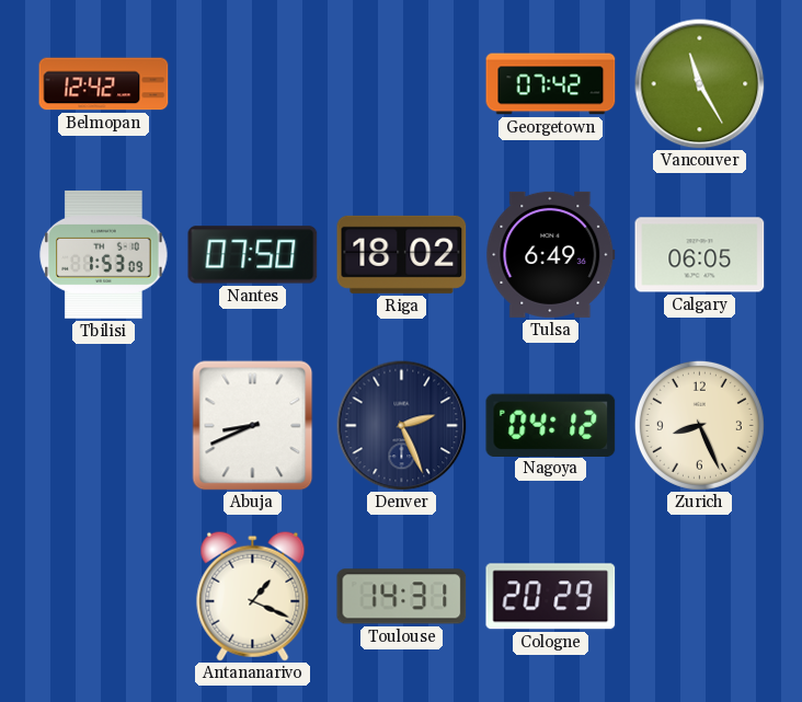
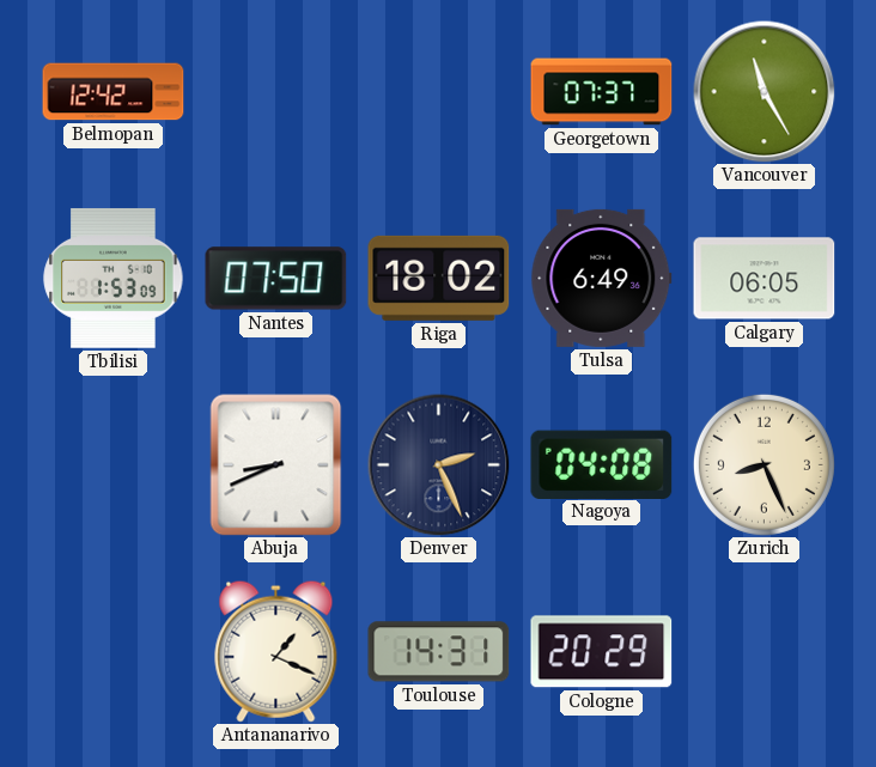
Georgetown: 07:42 -> 07:37 (602, 92)
Nagoya: 04:12 -> 04:08 (602, 464)
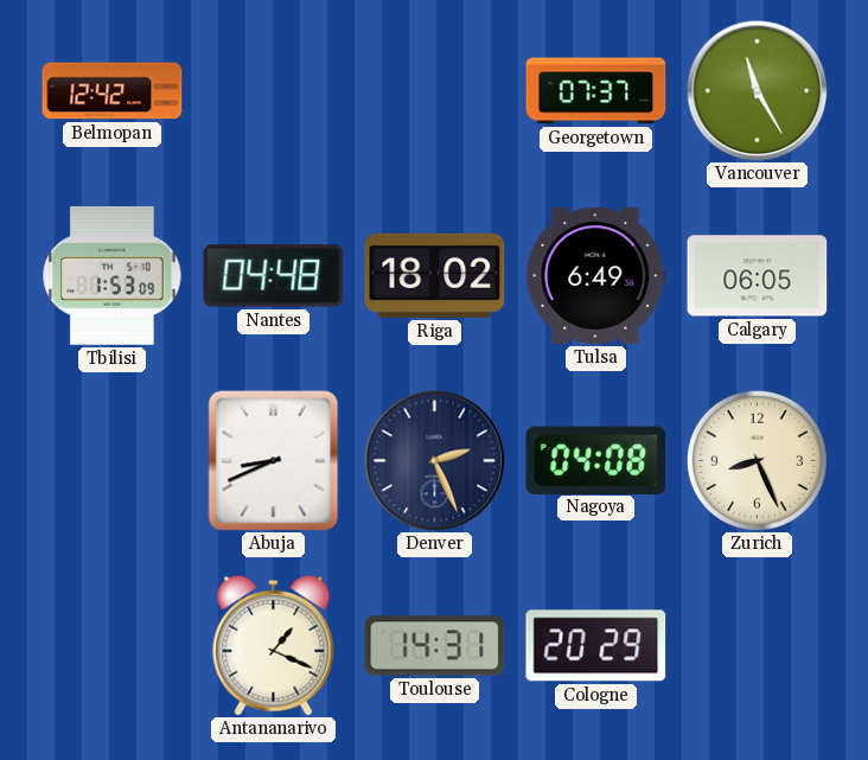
Nantes: 07:50 -> 04:48 (274, 276)
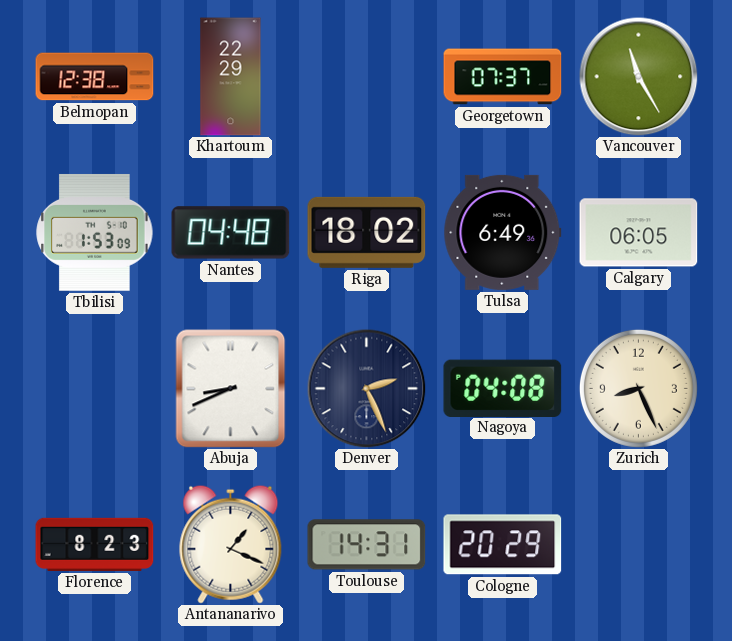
Belmopan: 12:42 -> 12:38 (95, 77)
Khartoum: none -> 22:29 (231, 77)
Florence: none -> 8:23 (95, 544)
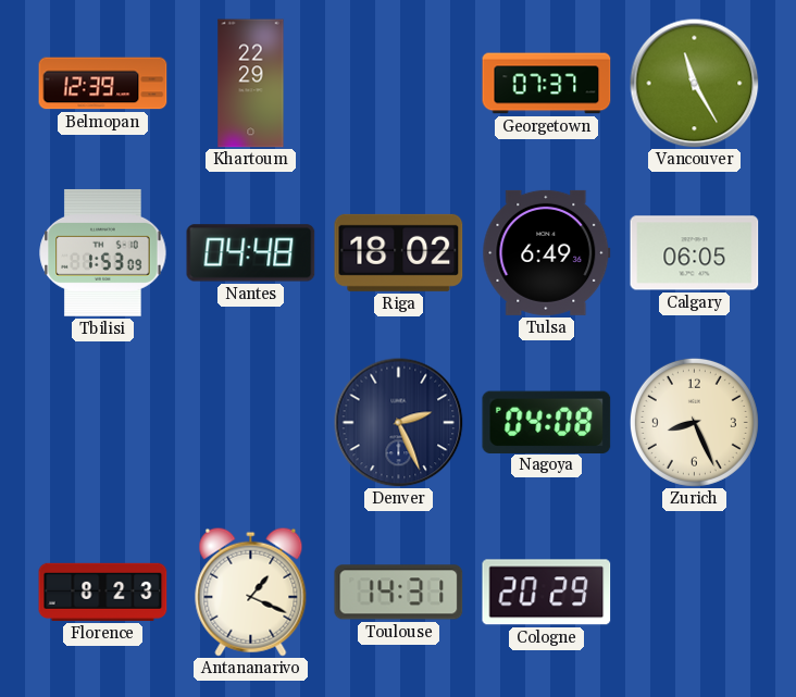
Belmopan: 12:38 -> 12:39 (103, 84)
Abuja: 8:41 -> none (231, 389)
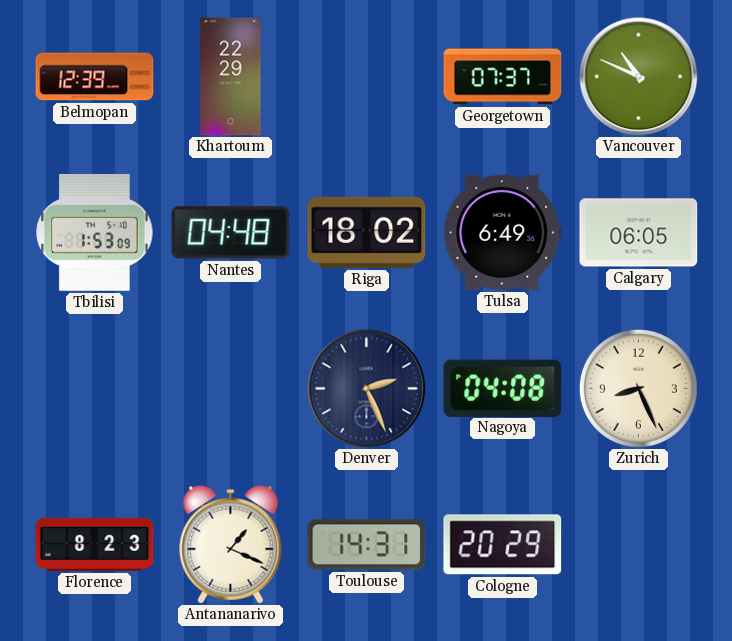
Vancouver: 11:25 -> 10:49 (639, 77)
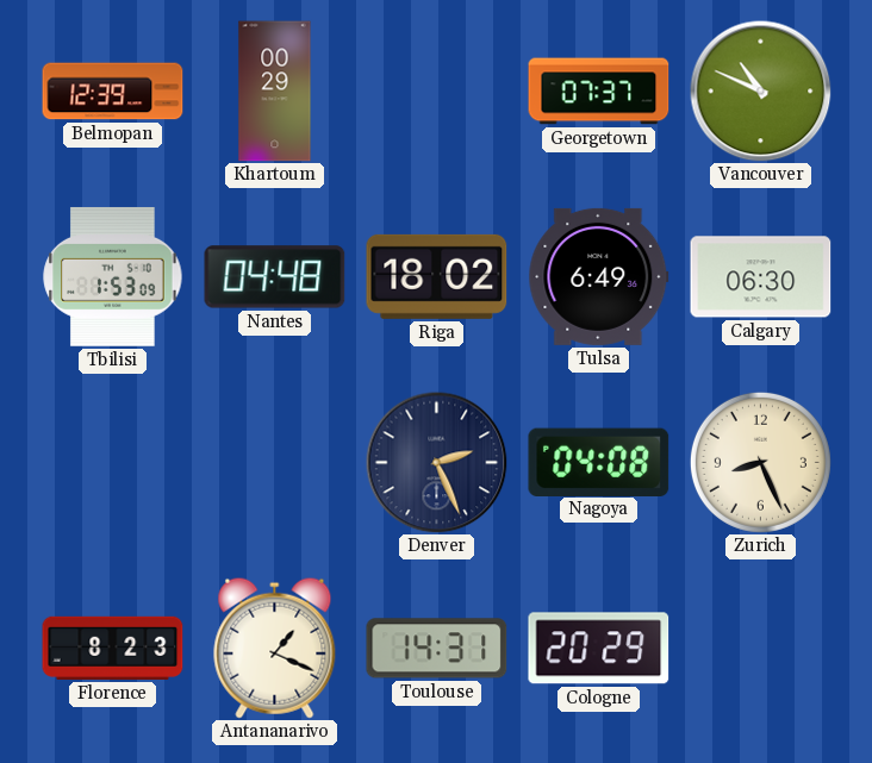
Khartoum: 22:29 -> 00:29 (275, 92)
Calgary: 06:05 -> 06:30 (761, 277)
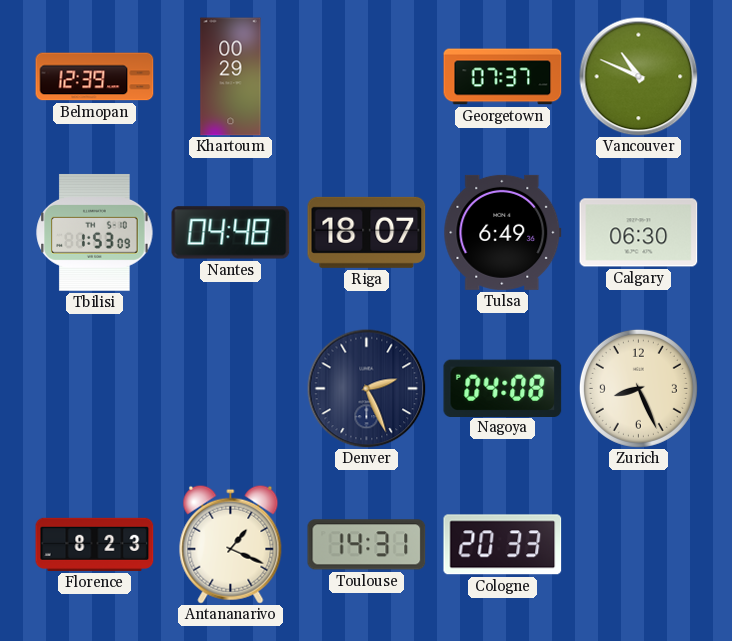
Riga: 18:02 -> 18:07 (367, 232)
Cologne: 20:29 -> 20:33 (503, 545)
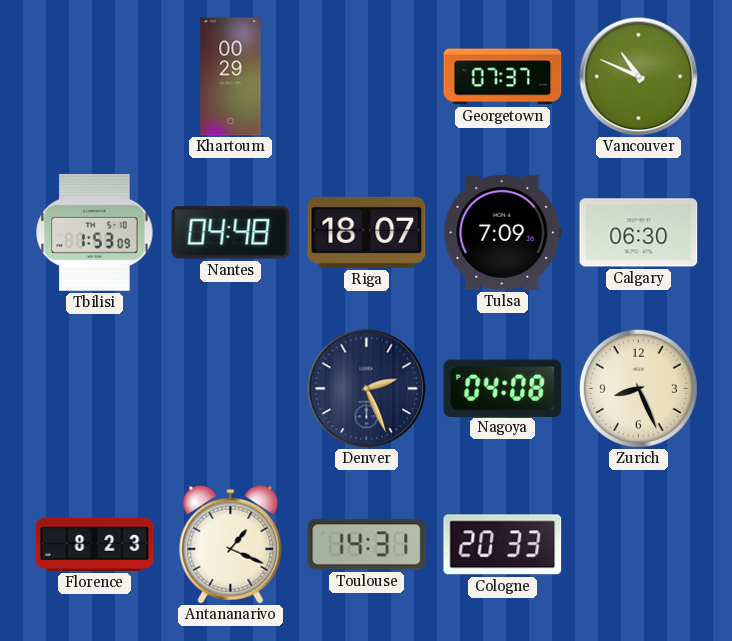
Belmopan: 12:39 -> none (95, 77)
Tulsa: 6:49 -> 7:09 (503, 232)
